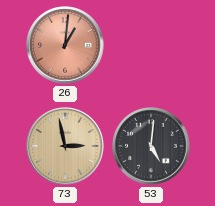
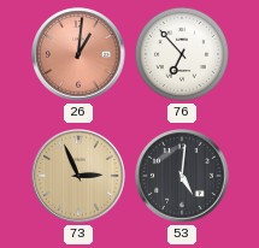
76: none -> 6:53 (182, 54)
73: 2:58 -> 2:56 (78, 176)
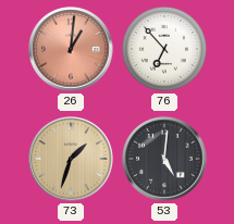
73: 2:56 -> 1:33 (71, 159)
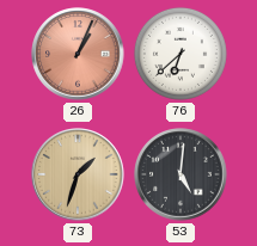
26: 1:01 -> 1:04 (78, 54)
76: 6:53 -> 6:38 (180, 54)
